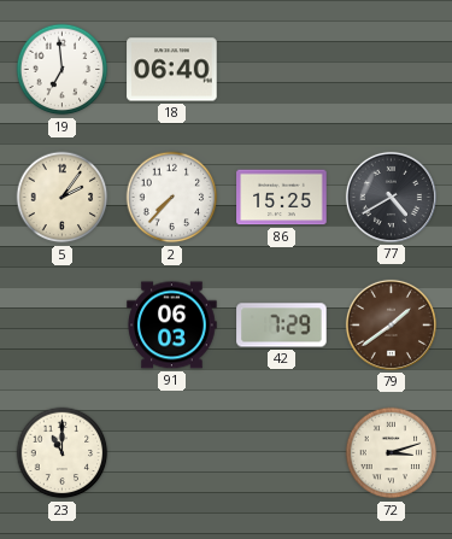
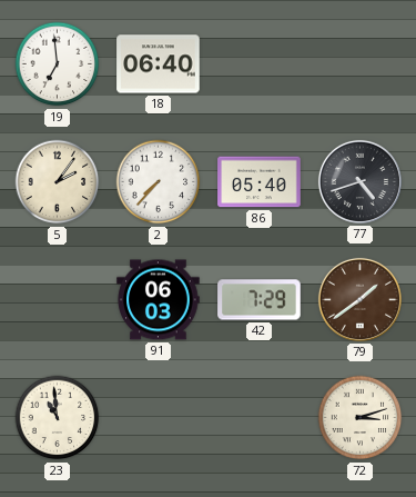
86: 15:25 -> 05:40 (260, 182)
77: 4:40 -> 4:42 (359, 181)
23: 11:00 -> 10:59 (58, 418)
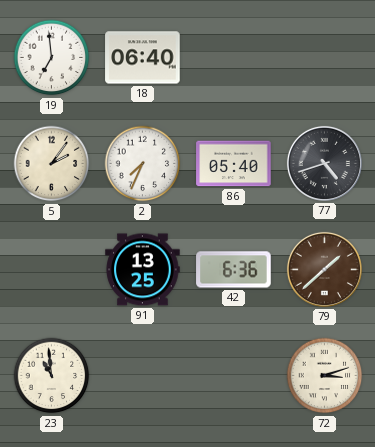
2: 7:37 -> 7:34 (143, 164)
91: 06:03 -> 13:25 (143, 270)
42: 7:29 -> 6:36 (234, 270)
79: 1:39 -> 1:38 (324, 269)
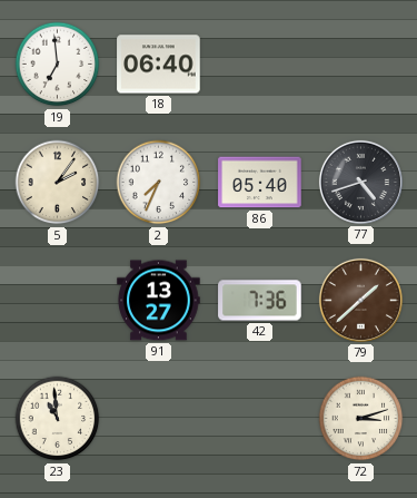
91: 13:25 -> 13:27 (159, 301)
42: 6:36 -> 7:36 (260, 301)
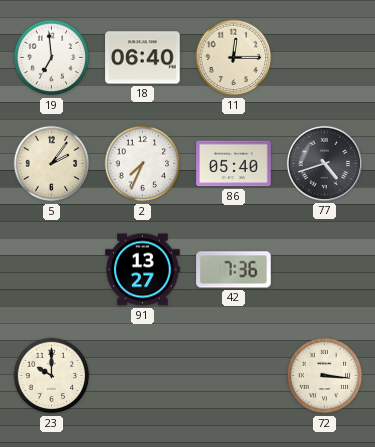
11: none -> 12:15 (234, 58)
79: 1:38 -> none (360, 300)
23: 10:59 -> 10:00 (52, 376)
72: 3:12 -> 3:16 (325, 376)
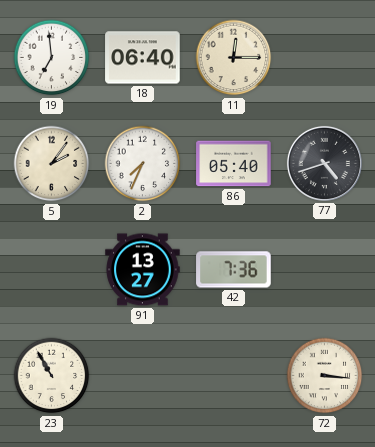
23: 10:00 -> 10:55 (52, 376)
